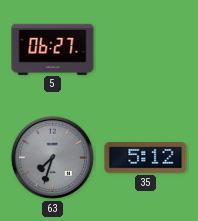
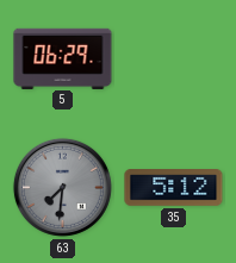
5: 06:27 -> 06:29 (63, 58)
63: 7:33 -> 7:31 (62, 187)
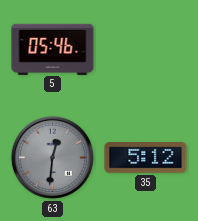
5: 06:29 -> 05:46 (53, 49)
63: 7:31 -> 12:31 (52, 157)
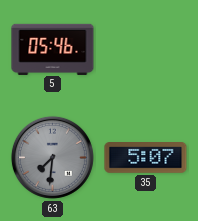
63: 12:31 -> 7:31 (52, 157)
35: 5:12 -> 5:07 (146, 158)
